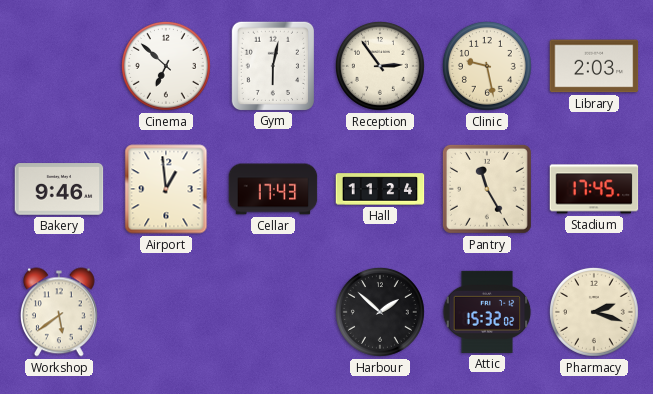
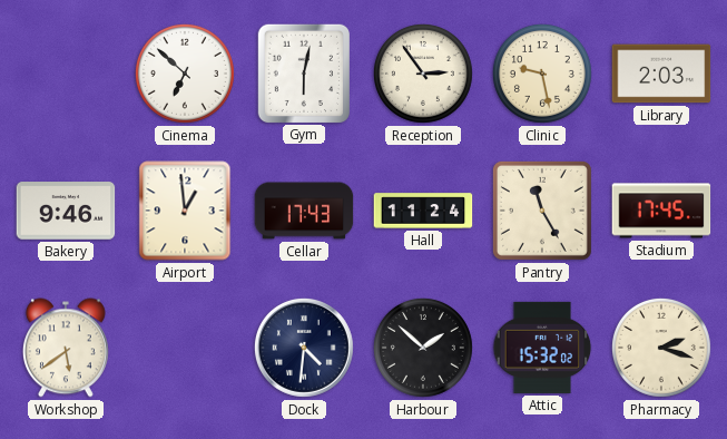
Dock: none -> 4:31 (304, 348)
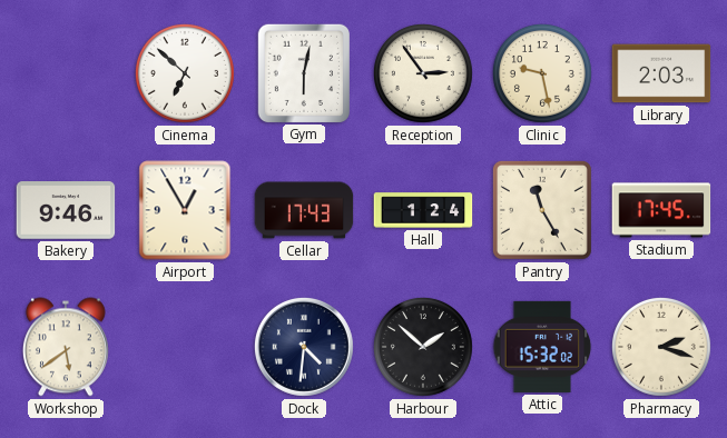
Airport: 12:59 -> 12:55 (185, 210)
Hall: 11:24 -> 1:24 (423, 210)
